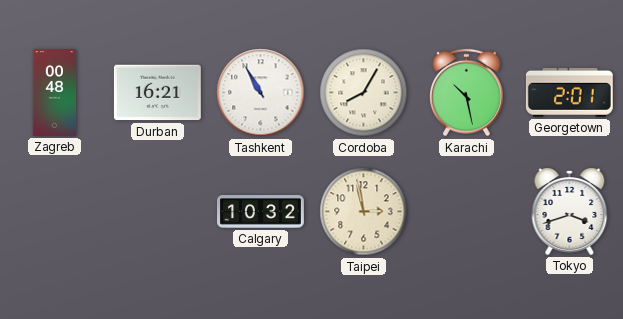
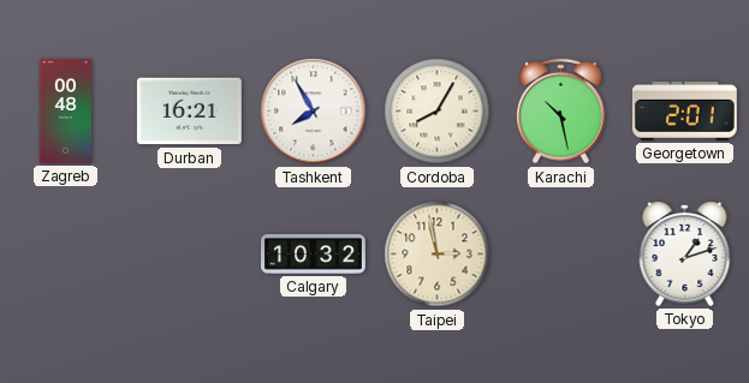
Tashkent: 10:55 -> 7:55 (314, 112)
Tokyo: 3:42 -> 1:12 (685, 253)
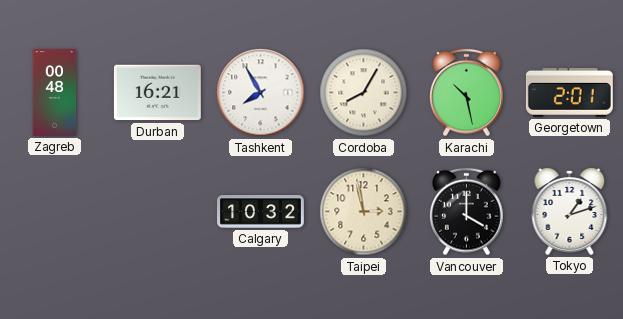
Vancouver: none -> 4:00 (467, 212)
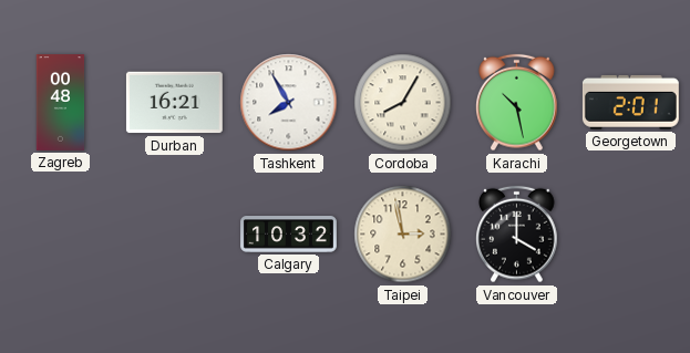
Tokyo: 1:12 -> none (570, 211)
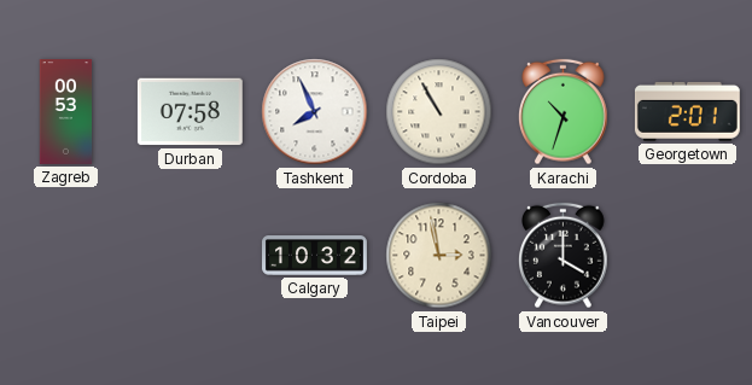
Zagreb: 00:48 -> 00:53 (66, 112)
Durban: 16:21 -> 07:58 (190, 112)
Tashkent: 7:55 -> 7:56 (315, 112)
Cordoba: 8:05 -> 10:55 (439, 112)
Karachi: 10:28 -> 10:33 (564, 112)
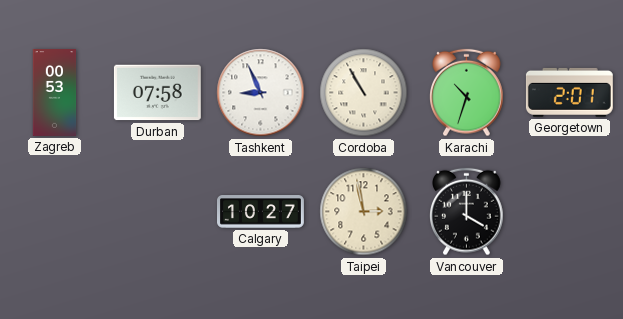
Tashkent: 7:56 -> 8:56 (261, 93)
Calgary: 10:32 -> 10:27 (261, 212)
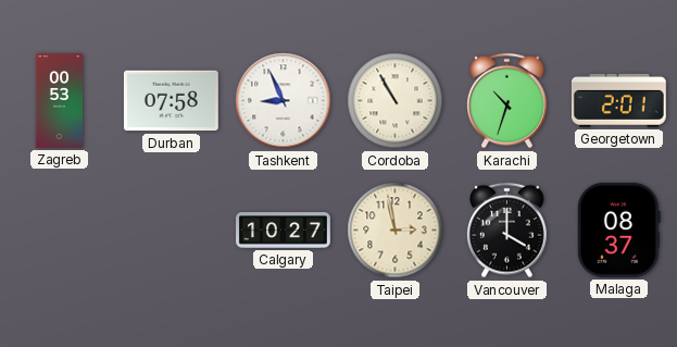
Malaga: none -> 08:37 (619, 230)
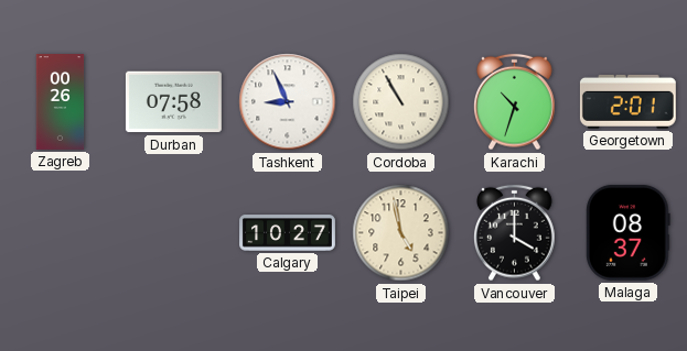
Zagreb: 00:53 -> 00:26 (61, 102)
Taipei: 2:58 -> 4:58 (401, 233)
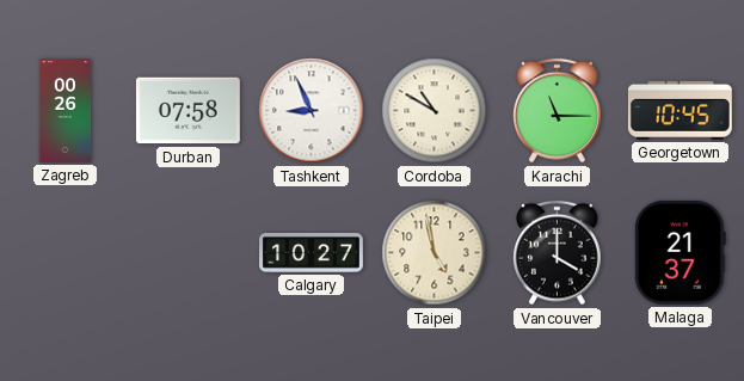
Cordoba: 10:55 -> 10:50 (435, 111)
Karachi: 10:33 -> 11:15 (558, 111)
Georgetown: 2:01 -> 10:45 (680, 110)
Malaga: 08:37 -> 21:37 (681, 252)
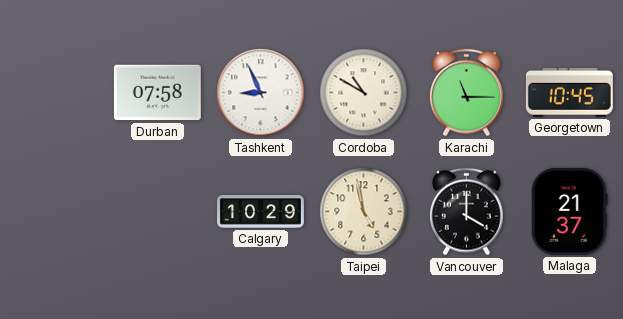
Zagreb: 00:26 -> none (66, 111)
Calgary: 10:27 -> 10:29 (261, 212)
